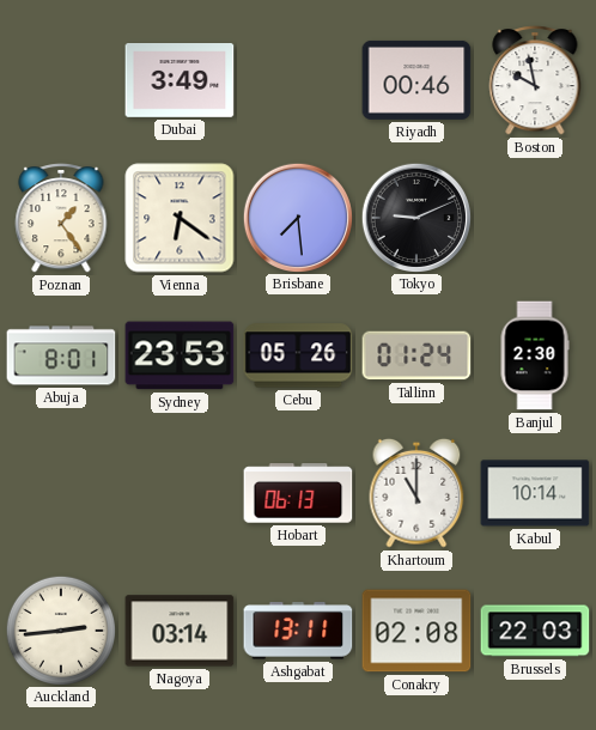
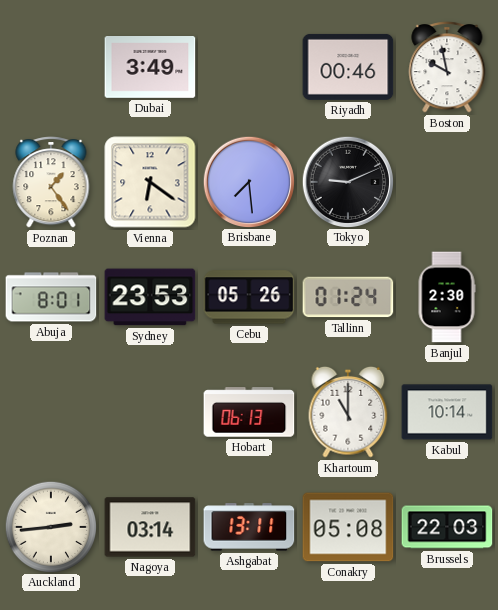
Conakry: 02:08 -> 05:08 (348, 527)
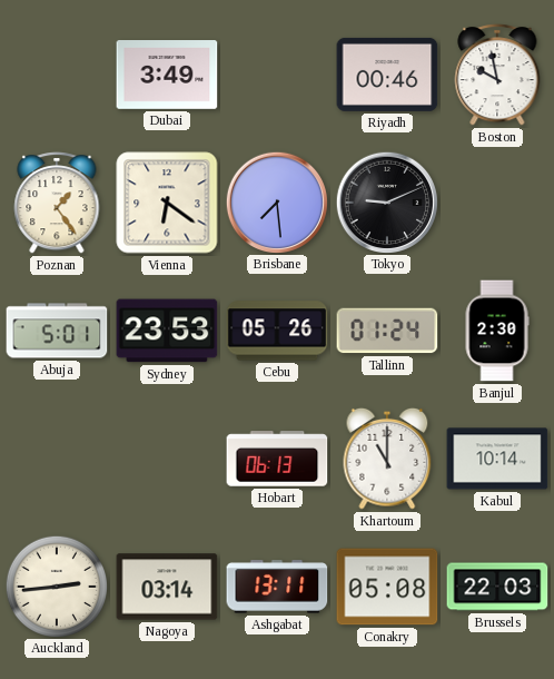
Abuja: 8:01 -> 5:01 (57, 331)
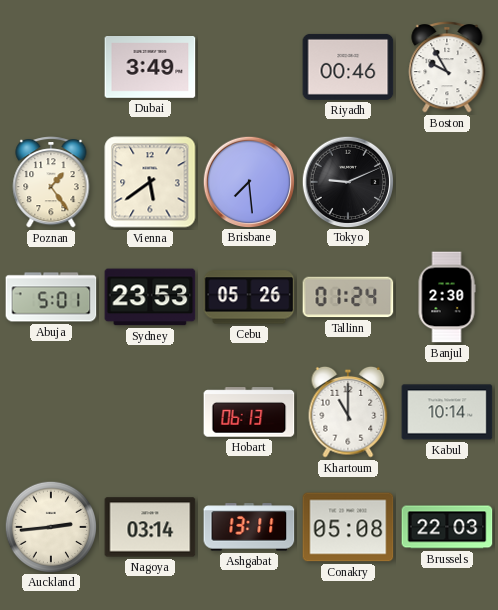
Boston: 9:58 -> 9:55 (447, 68)
Vienna: 6:21 -> 5:39 (150, 182)
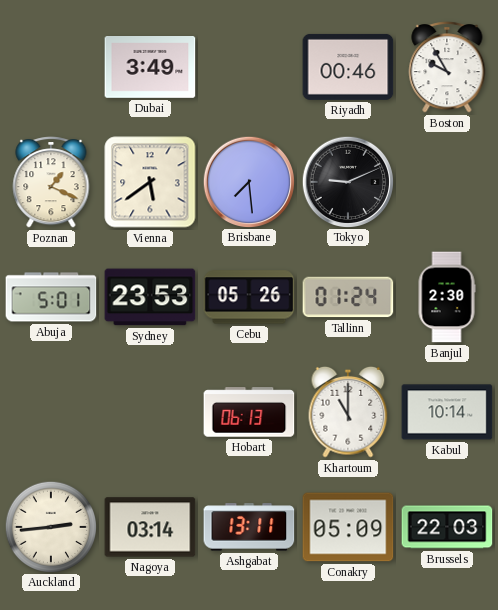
Poznan: 1:24 -> 1:19 (51, 183)
Conakry: 05:08 -> 05:09 (348, 527)
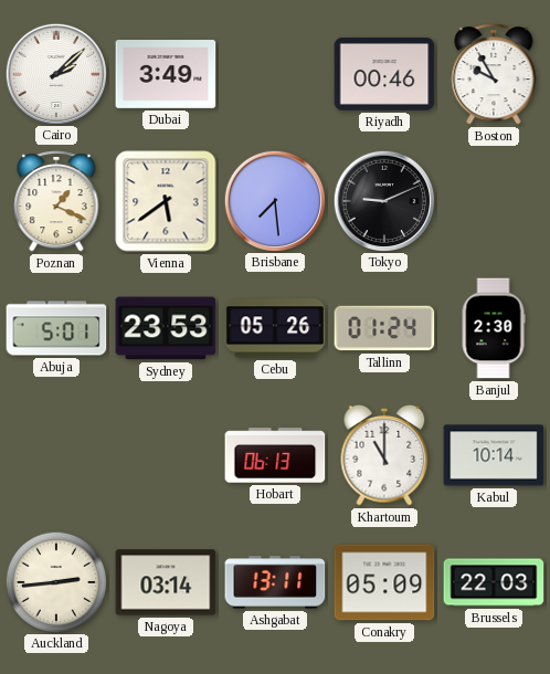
Cairo: none -> 2:08 (55, 73)
